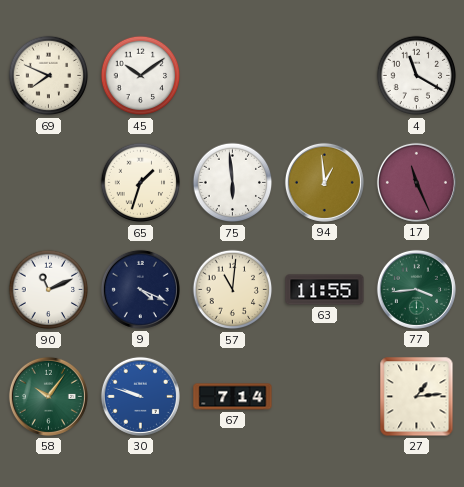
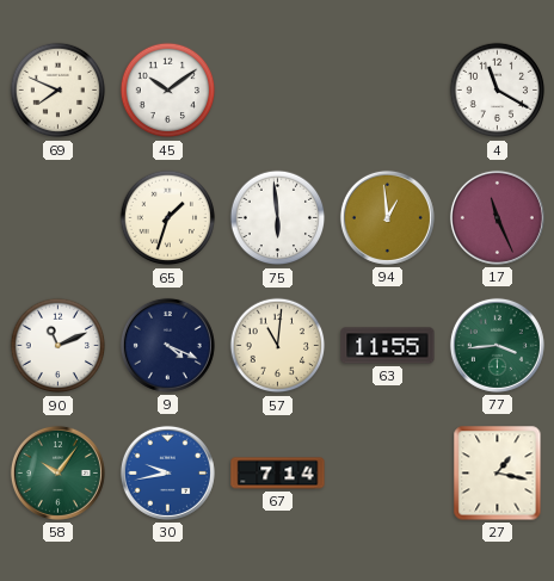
30: 9:48 -> 9:43 (167, 472)
27: 1:14 -> 1:17 (498, 474)
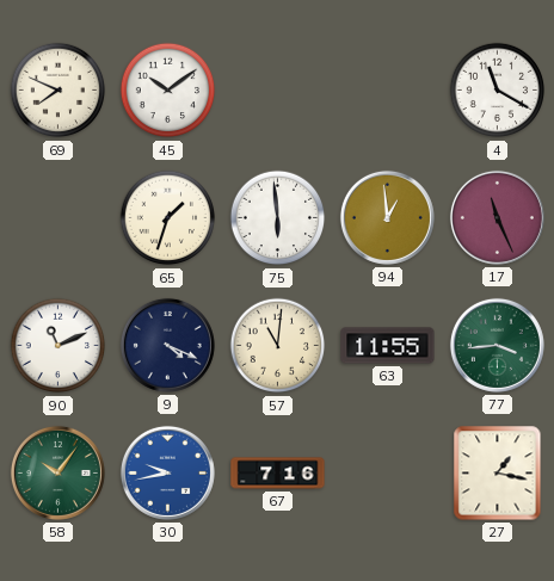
67: 7:14 -> 7:16 (278, 474)
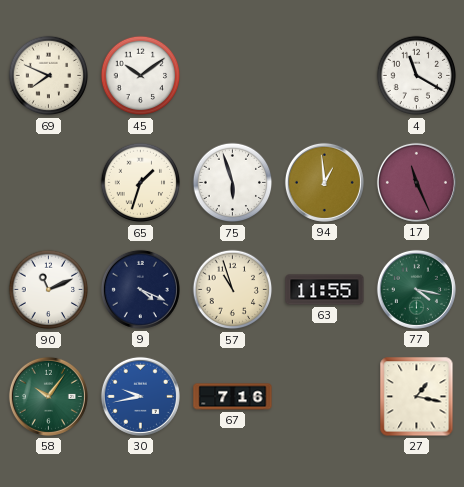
75: 5:59 -> 5:57 (233, 183)
57: 11:01 -> 10:57 (233, 290)
77: 3:44 -> 4:17 (416, 289)
